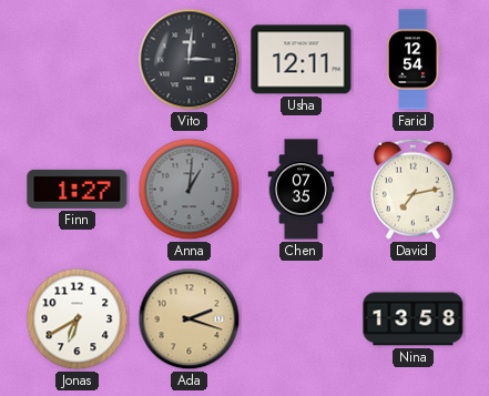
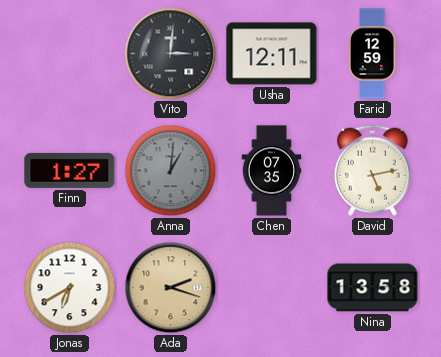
Farid: 12:54 -> 12:59 (372, 54)
David: 7:13 -> 5:13 (372, 170)
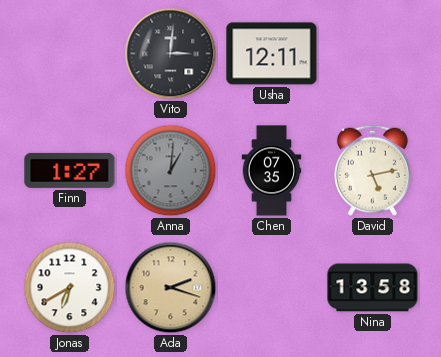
Farid: 12:59 -> none (372, 54)
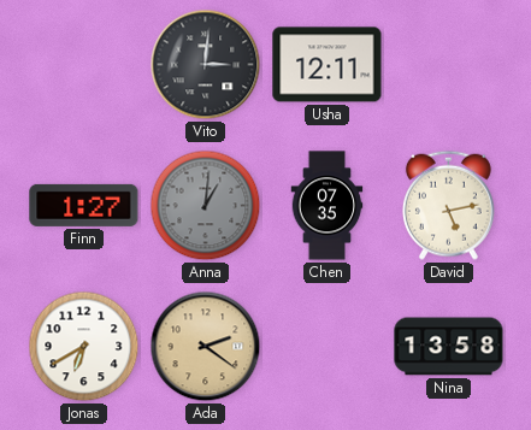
Ada: 2:18 -> 2:21 (206, 347)
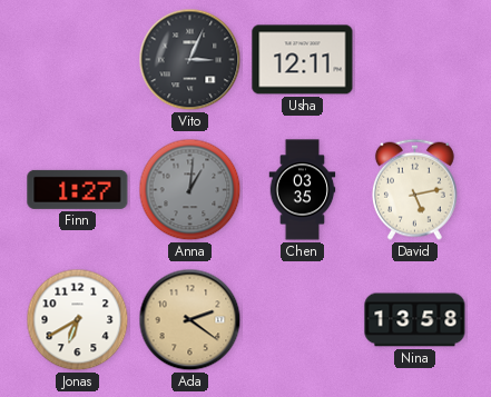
Vito: 3:01 -> 3:04 (190, 60)
Chen: 07:35 -> 03:35 (303, 190)
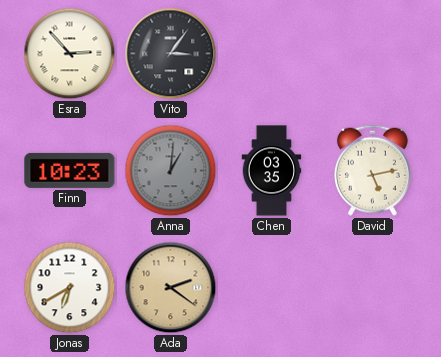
Esra: none -> 2:53 (70, 54)
Vito: 3:04 -> 3:06 (171, 54)
Usha: 12:11 -> none (303, 60)
Finn: 1:27 -> 10:23 (70, 170)
Nina: 13:58 -> none (415, 320)
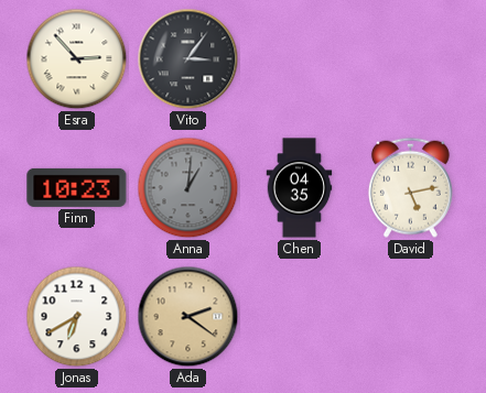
Chen: 03:35 -> 04:35 (300, 188)
